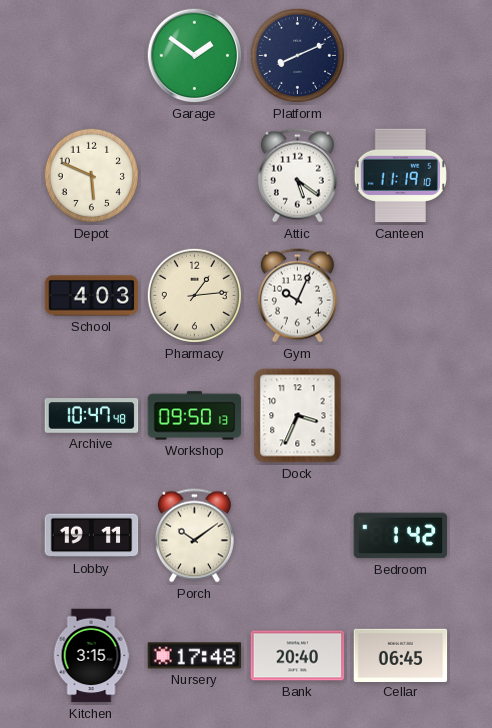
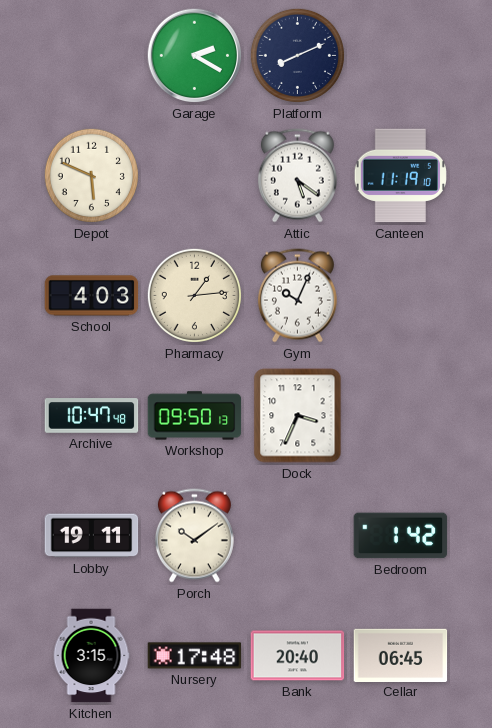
Garage: 1:51 -> 2:20 (195, 56)
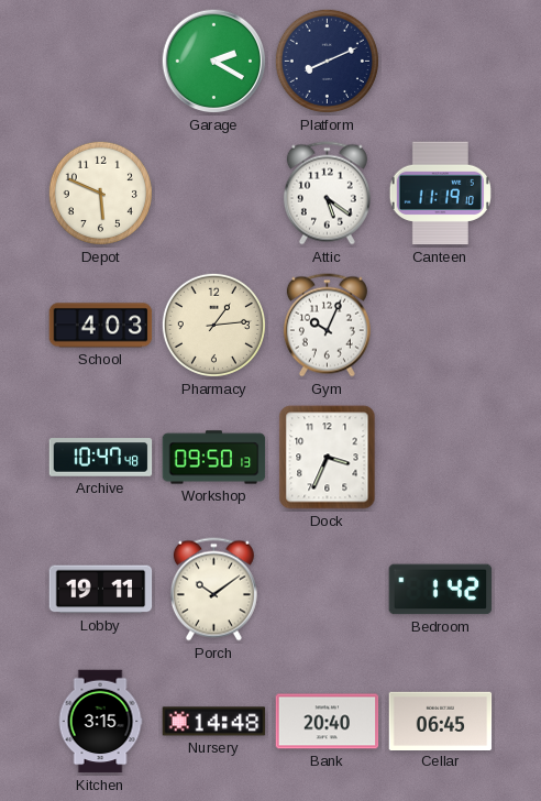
Nursery: 17:48 -> 14:48 (214, 722)
